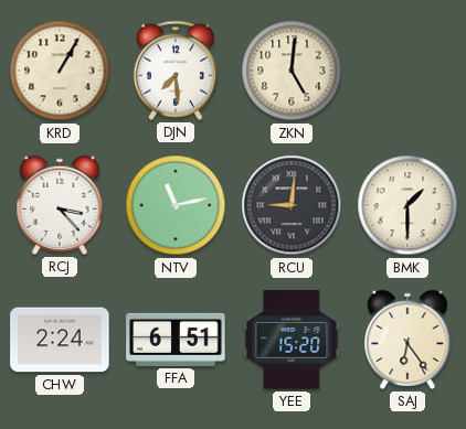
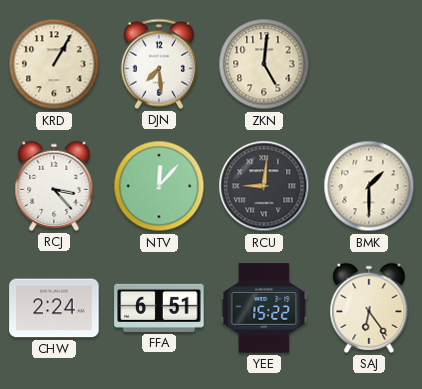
NTV: 11:13 -> 12:07 (159, 186)
YEE: 15:20 -> 15:22 (264, 308)
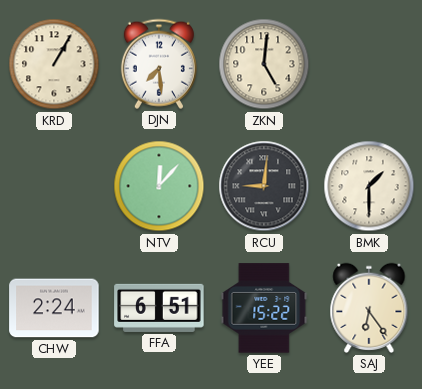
RCJ: 3:23 -> none (54, 186)
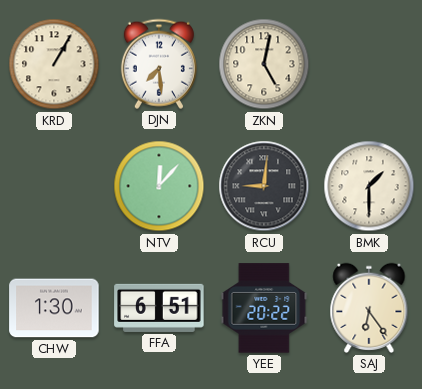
ZKN: 5:01 -> 5:02 (264, 64)
CHW: 2:24 -> 1:30 (54, 308)
YEE: 15:22 -> 20:22 (264, 308)
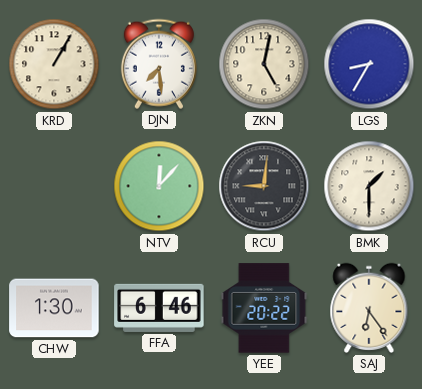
LGS: none -> 8:35 (369, 64)
FFA: 6:51 -> 6:46 (159, 308)
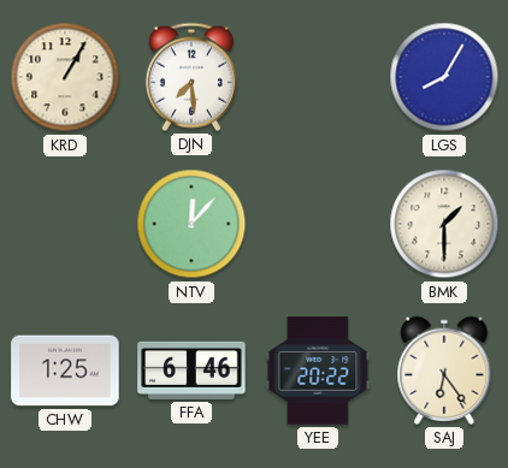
ZKN: 5:02 -> none (264, 64)
LGS: 8:35 -> 8:05 (444, 77)
RCU: 9:01 -> none (264, 186)
CHW: 1:30 -> 1:25 (65, 371)
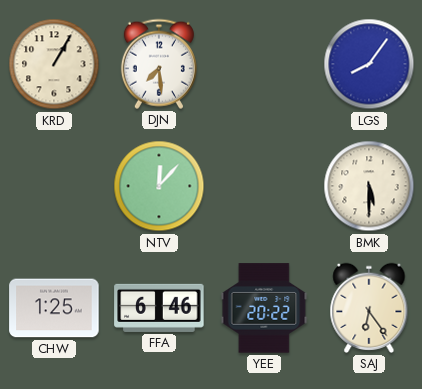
LGS: 8:05 -> 8:06 (369, 64)
BMK: 1:30 -> 5:30 (369, 186)
